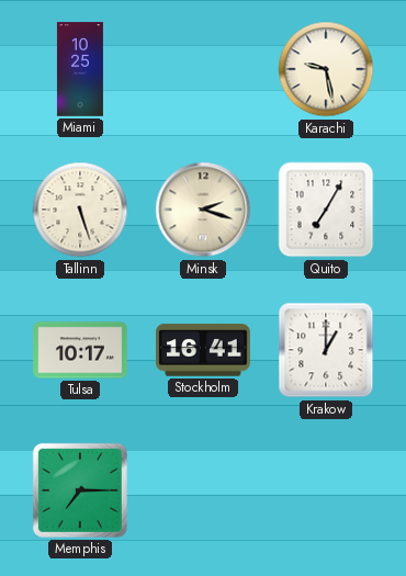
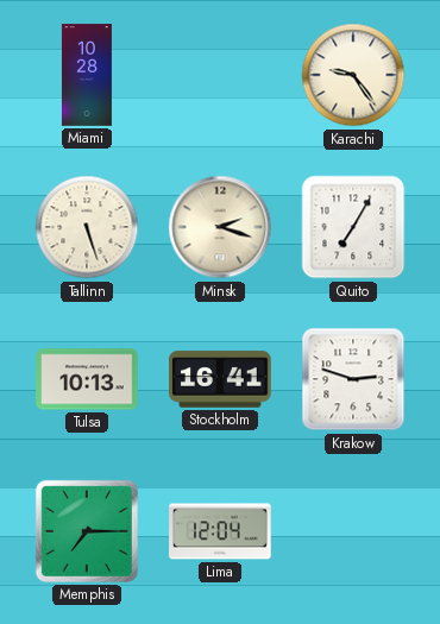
Miami: 10:25 -> 10:28 (87, 75)
Karachi: 9:28 -> 9:24 (353, 75)
Tulsa: 10:17 -> 10:13 (87, 379)
Krakow: 1:00 -> 2:48 (353, 379)
Lima: none -> 12:04 (220, 531)
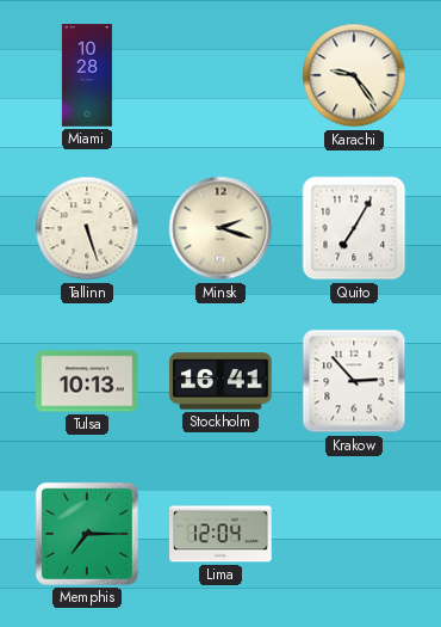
Krakow: 2:48 -> 2:53 (354, 381)
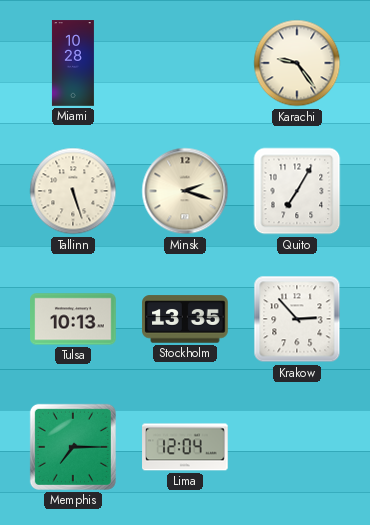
Stockholm: 16:41 -> 13:35 (185, 319)
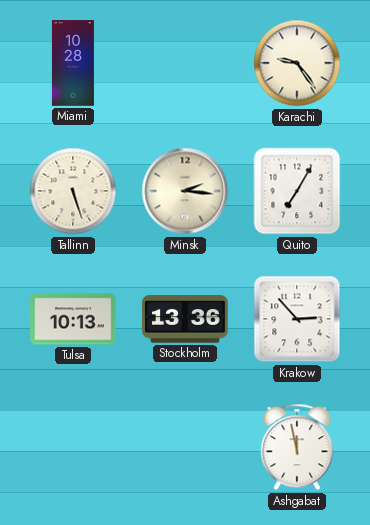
Minsk: 2:18 -> 2:16 (185, 191)
Stockholm: 13:35 -> 13:36 (185, 319)
Memphis: 7:15 -> none (73, 447)
Lima: 12:04 -> none (185, 447)
Ashgabat: none -> 11:58 (297, 447)
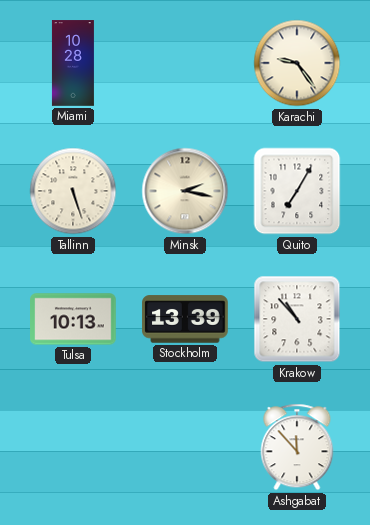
Minsk: 2:16 -> 2:17 (185, 191)
Stockholm: 13:36 -> 13:39 (185, 319)
Krakow: 2:53 -> 10:53 (297, 319)
Ashgabat: 11:58 -> 11:53 (297, 447)
